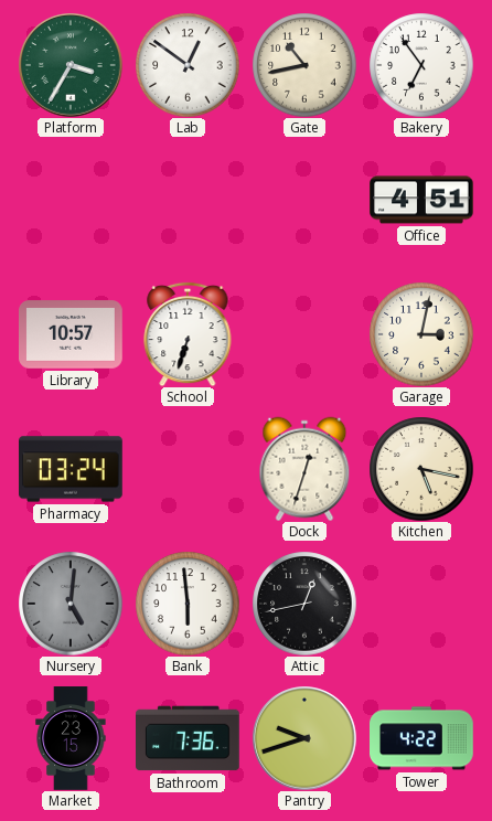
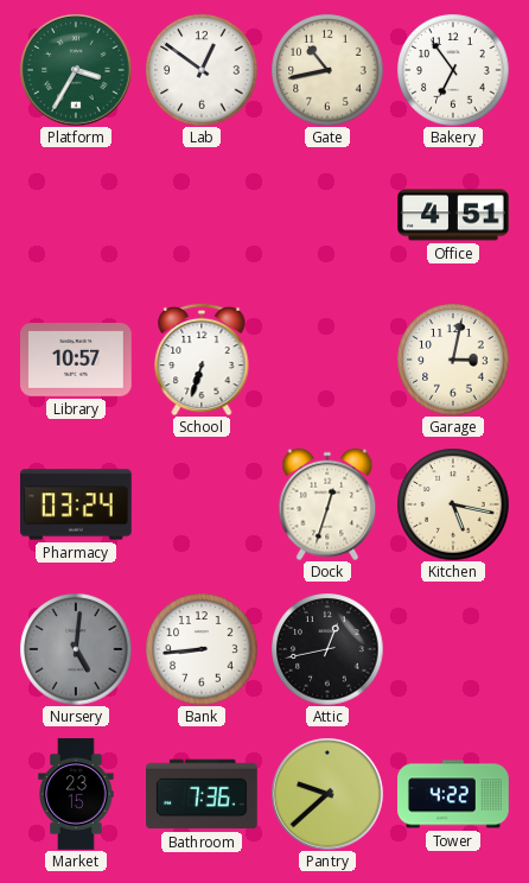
Bank: 5:59 -> 8:44 (202, 649)
Pantry: 9:42 -> 9:38 (327, 794)
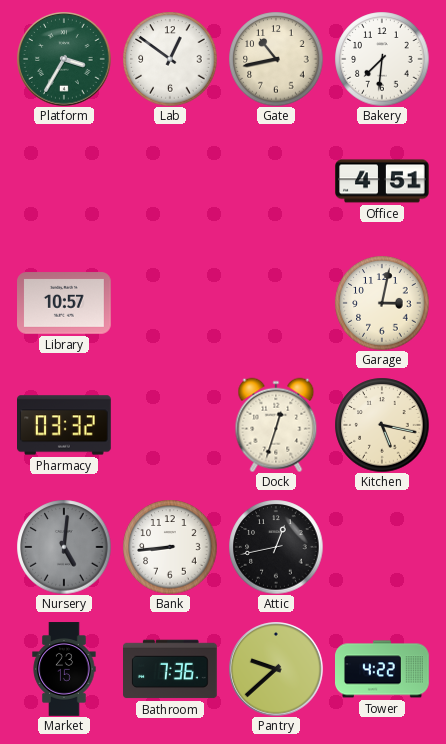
Bakery: 6:54 -> 7:31 (382, 59)
School: 6:33 -> none (202, 360)
Pharmacy: 03:24 -> 03:32 (64, 425)
